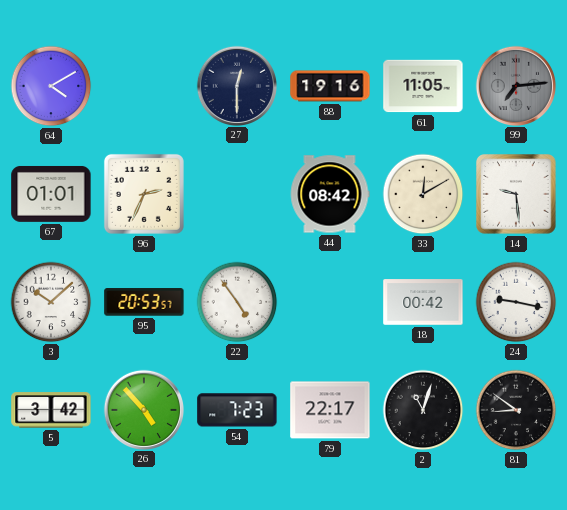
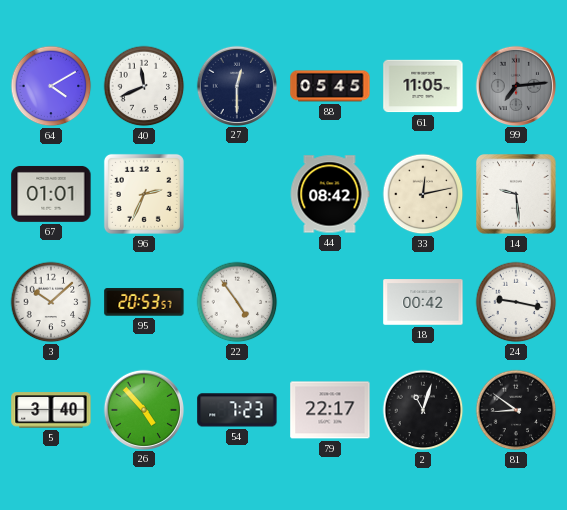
40: none -> 11:41 (144, 86)
88: 19:16 -> 05:45 (330, 86)
33: 12:10 -> 12:13 (423, 194)
5: 3:42 -> 3:40 (51, 410)
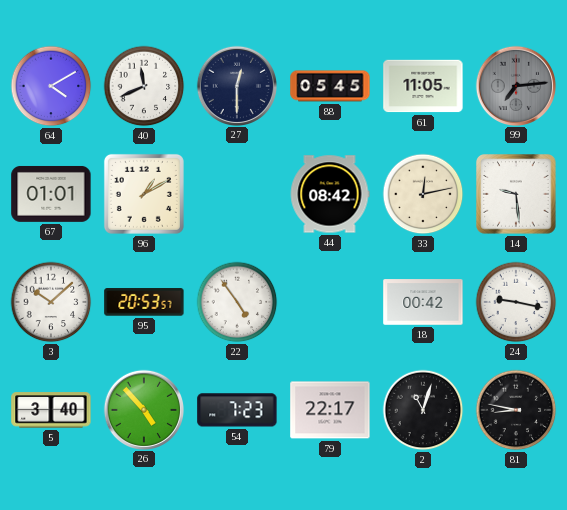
96: 2:34 -> 1:10 (144, 194)
81: 8:51 -> 8:47 (516, 410)
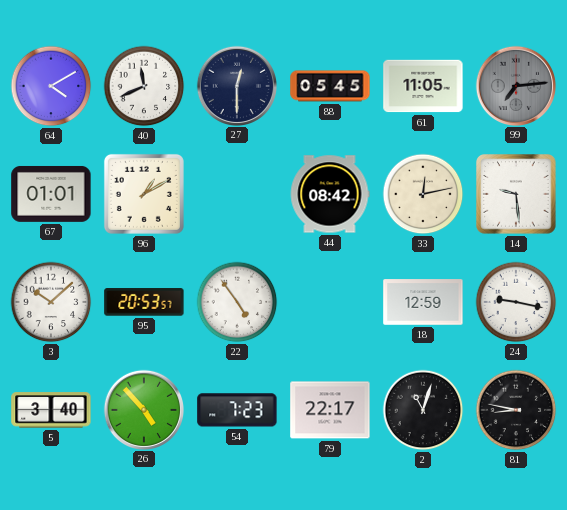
18: 00:42 -> 12:59 (423, 302)
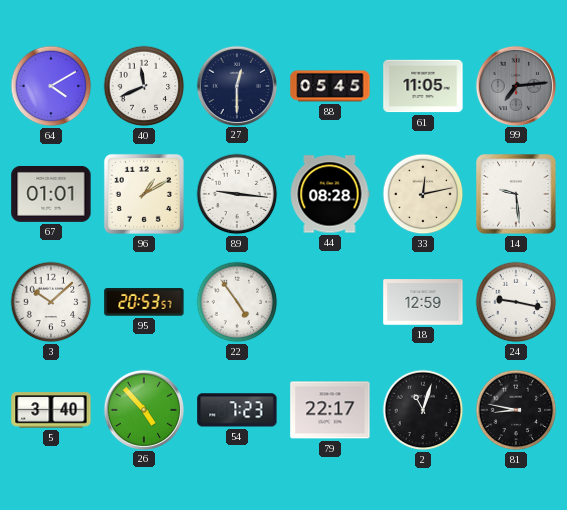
89: none -> 9:16 (237, 194)
44: 08:42 -> 08:28 (330, 194)
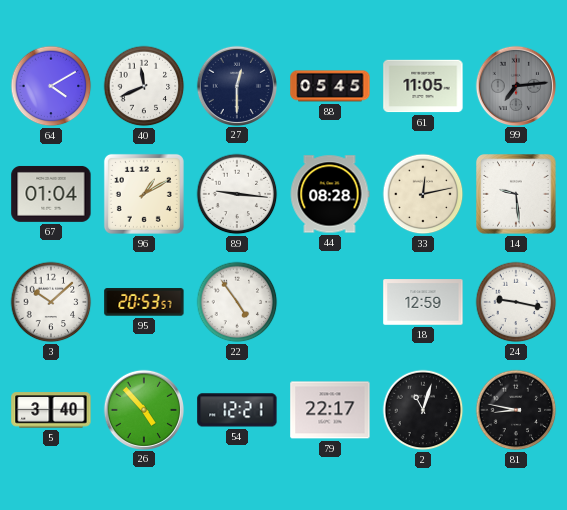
67: 01:01 -> 01:04 (51, 194)
54: 7:23 -> 12:21 (237, 410)
